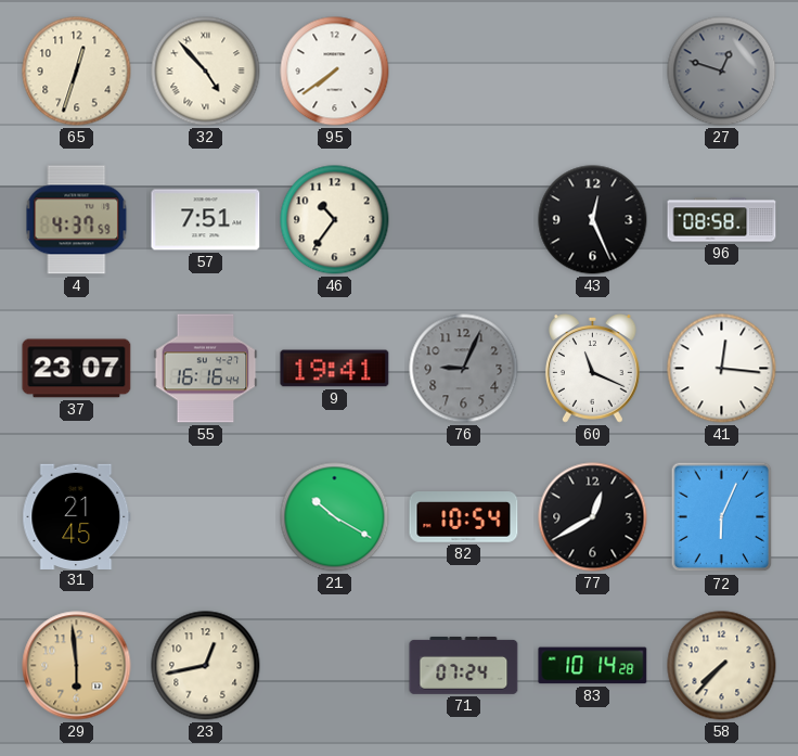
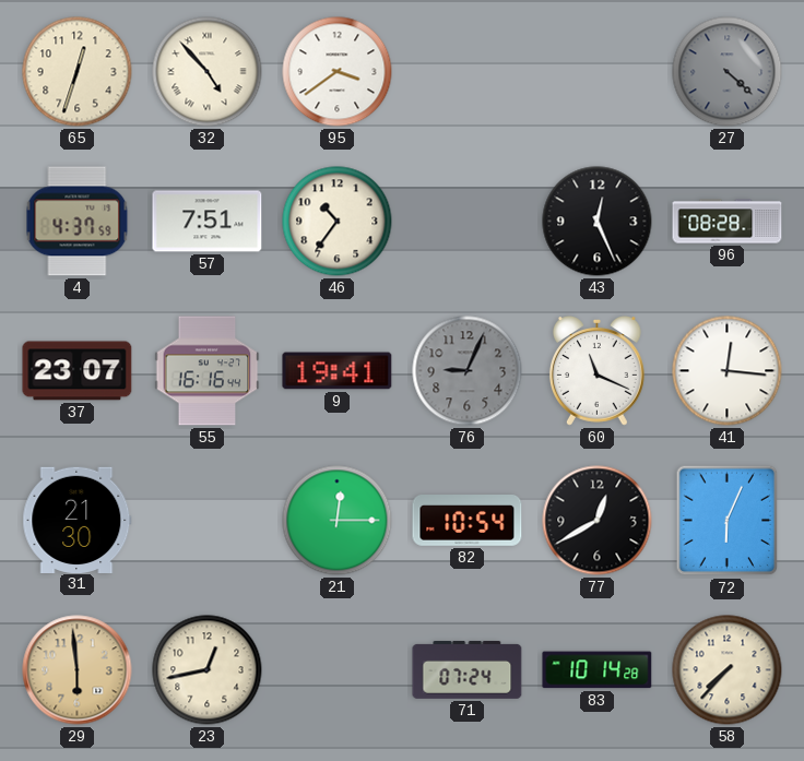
95: 7:39 -> 3:39 (338, 72)
27: 12:48 -> 4:22 (728, 72)
96: 08:58 -> 08:28 (728, 222)
31: 21:45 -> 21:30 (78, 520)
21: 10:20 -> 12:15 (338, 521)
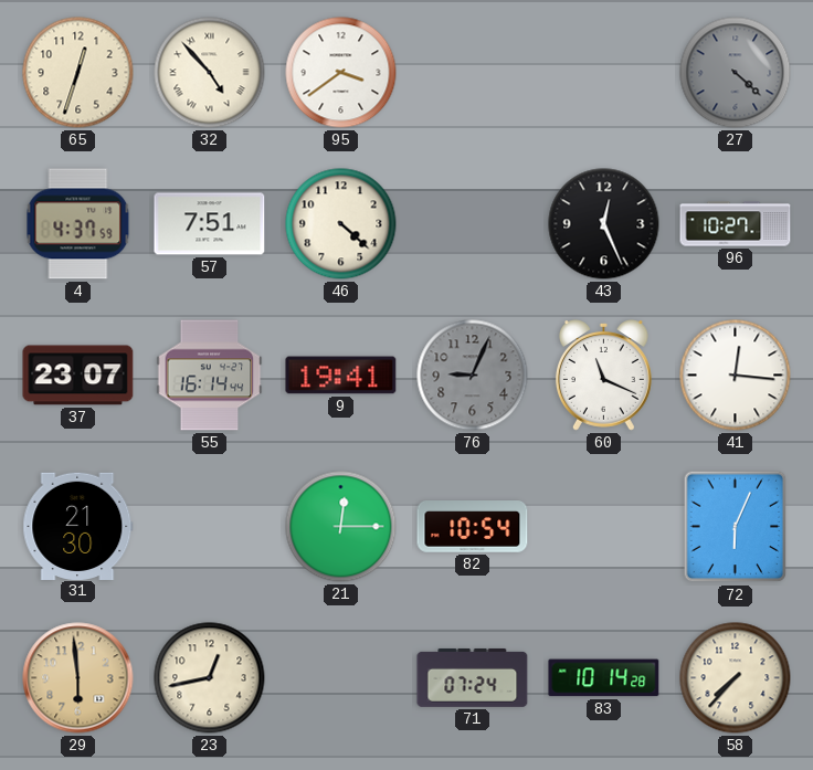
46: 10:36 -> 4:22 (341, 224)
96: 08:28 -> 10:27 (736, 224)
55: 16:16 -> 16:14 (210, 376)
77: 12:40 -> none (598, 521)
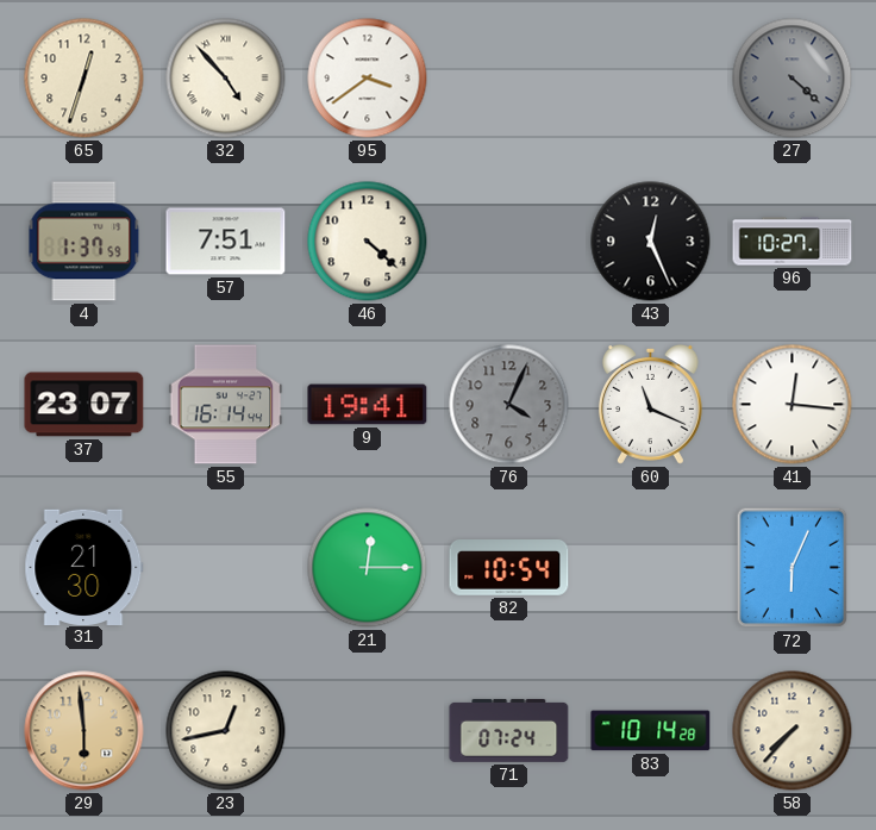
4: 4:37 -> 1:37 (85, 242)
76: 9:04 -> 4:04 (509, 405)
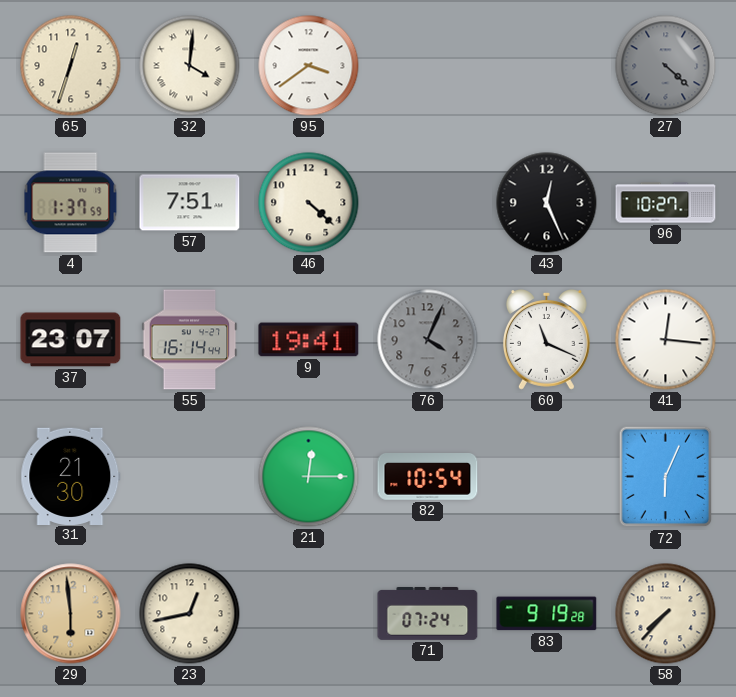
32: 4:53 -> 4:01 (190, 66)
83: 10:14 -> 9:19 (547, 614)
